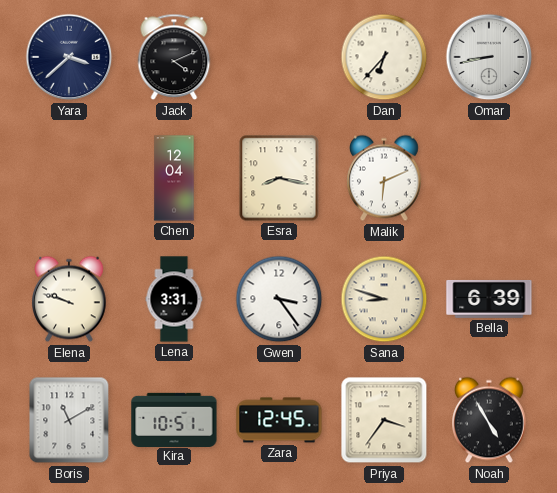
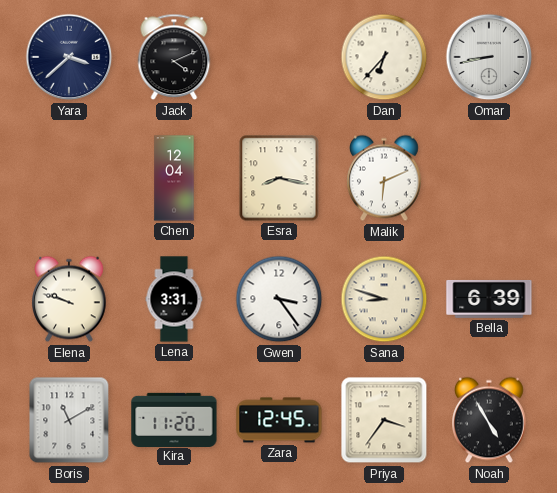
Kira: 10:51 -> 11:20 (174, 419)
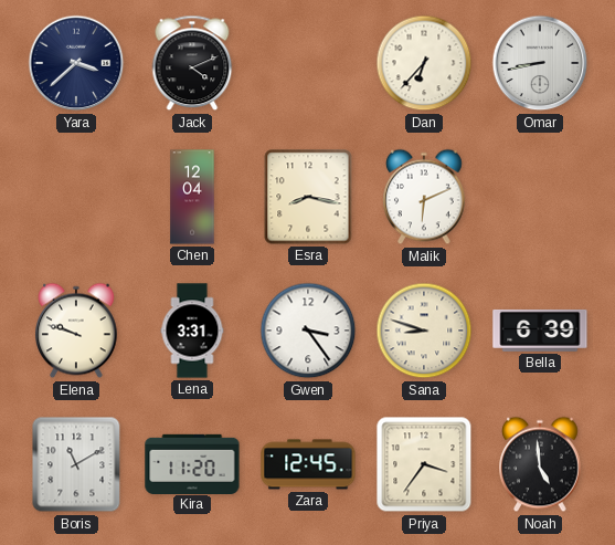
Noah: 4:55 -> 4:59 (541, 464)
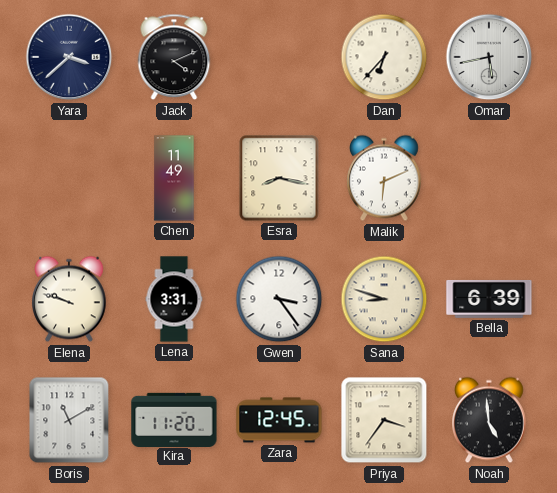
Omar: 8:43 -> 5:43 (489, 57)
Chen: 12:04 -> 11:49 (174, 178)
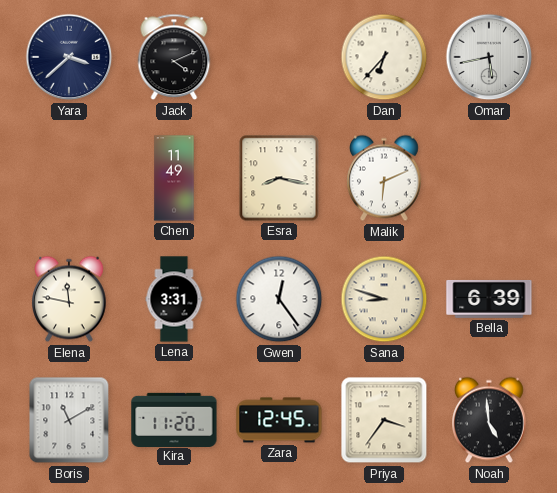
Elena: 9:48 -> 11:47 (70, 299)
Gwen: 3:24 -> 12:24 (279, 299)
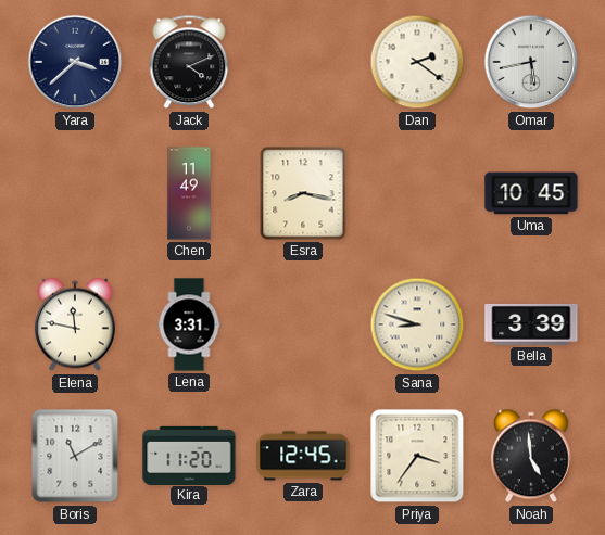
Dan: 6:37 -> 2:21 (417, 62)
Malik: 6:11 -> none (385, 178)
Uma: none -> 10:45 (531, 193)
Gwen: 12:24 -> none (279, 299)
Bella: 6:39 -> 3:39 (531, 324)
